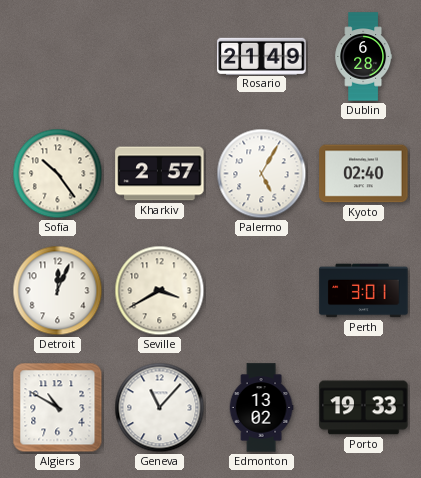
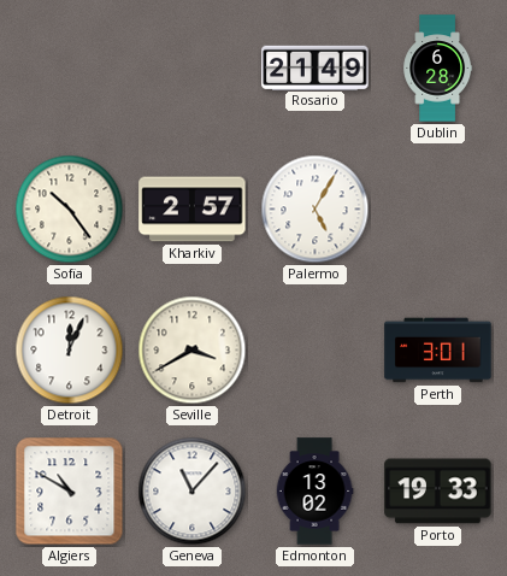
Kyoto: 02:40 -> none (364, 174)
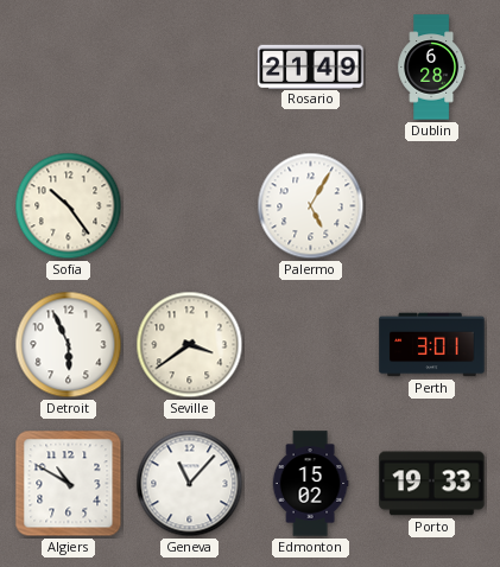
Kharkiv: 2:57 -> none (193, 210)
Detroit: 12:04 -> 5:56 (69, 345)
Seville: 3:40 -> 3:39 (190, 345)
Edmonton: 13:02 -> 15:02 (310, 484)
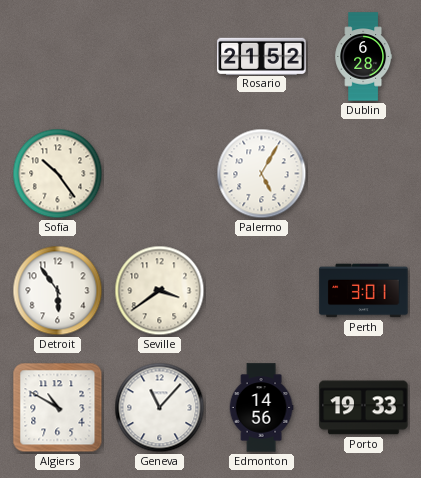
Rosario: 21:49 -> 21:52 (262, 56)
Detroit: 5:56 -> 5:54 (58, 291)
Edmonton: 15:02 -> 14:56 (261, 408)
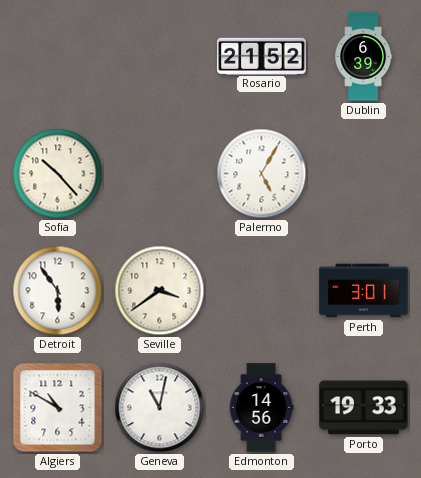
Dublin: 6:28 -> 6:39 (364, 57)
Sofia: 10:24 -> 10:23 (58, 174)
Geneva: 11:07 -> 11:02 (160, 408)
